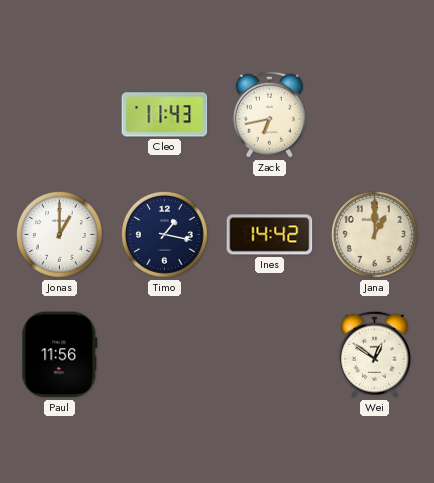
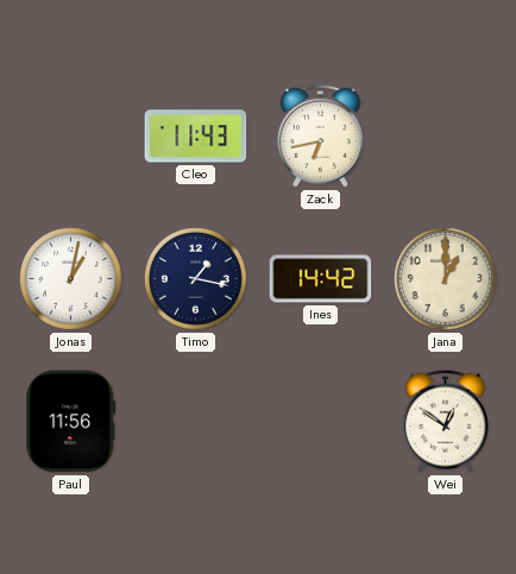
Jonas: 1:00 -> 1:02 (71, 279)
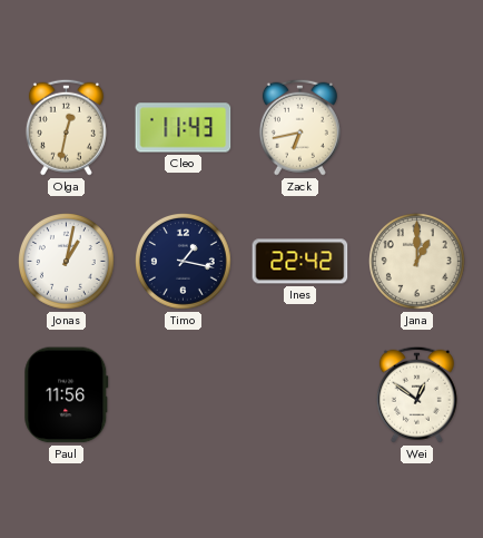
Olga: none -> 12:32 (66, 127)
Ines: 14:42 -> 22:42 (300, 262)
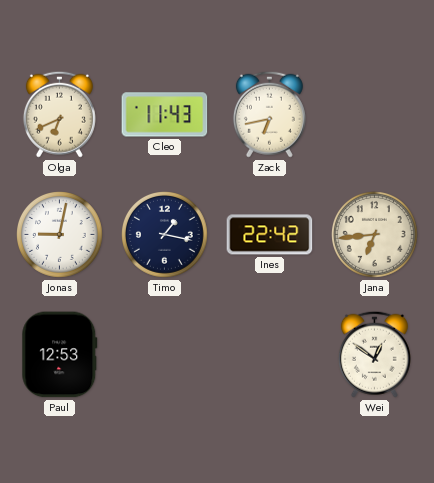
Olga: 12:32 -> 6:41 (59, 114)
Jonas: 1:02 -> 9:02 (60, 235)
Jana: 1:00 -> 6:44 (375, 235)
Paul: 11:56 -> 12:53 (60, 355)
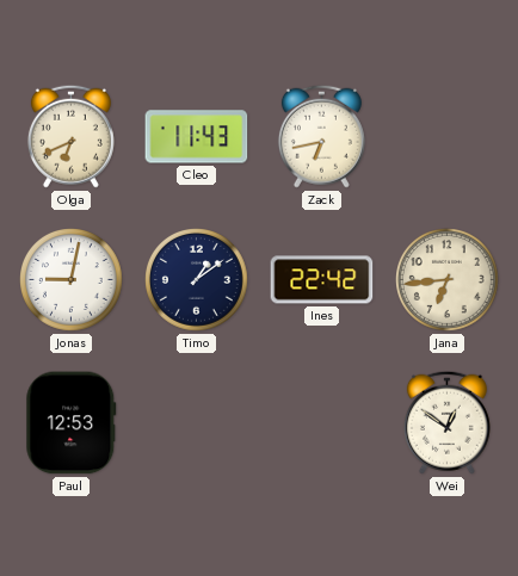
Timo: 1:17 -> 1:09 (197, 280)
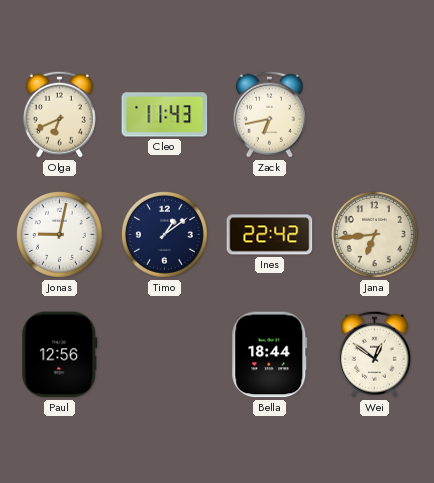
Paul: 12:53 -> 12:56 (60, 355)
Bella: none -> 18:44 (270, 355)
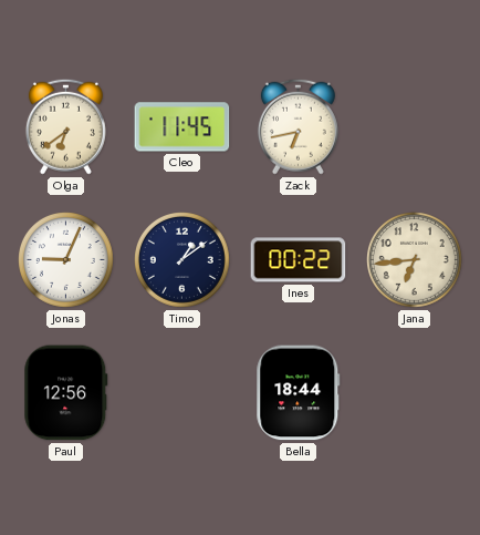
Olga: 6:41 -> 6:39 (65, 126)
Cleo: 11:43 -> 11:45 (182, 127)
Jonas: 9:02 -> 9:04 (66, 260)
Ines: 22:42 -> 00:22 (299, 260)
Wei: 12:51 -> none (374, 354)
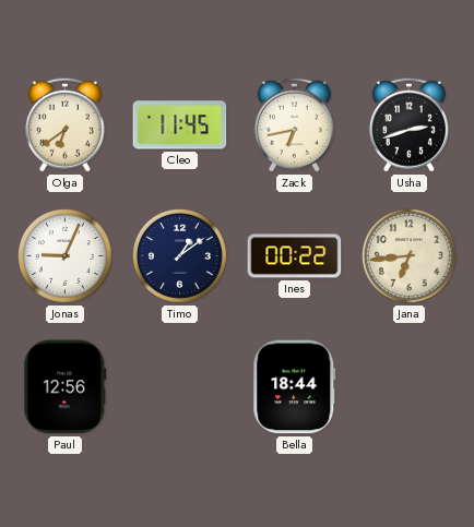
Usha: none -> 2:42 (408, 124)
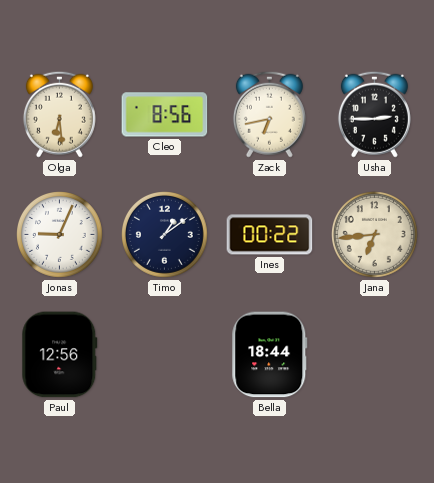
Olga: 6:39 -> 6:29 (59, 114)
Cleo: 11:45 -> 8:56 (165, 115)
Usha: 2:42 -> 2:45 (374, 114)
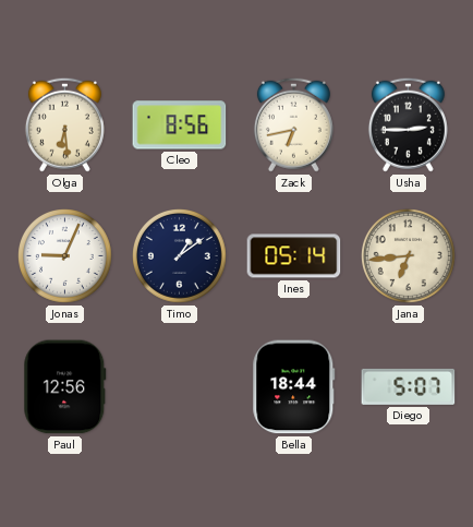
Ines: 00:22 -> 05:14 (294, 256)
Diego: none -> 5:07 (409, 386)
